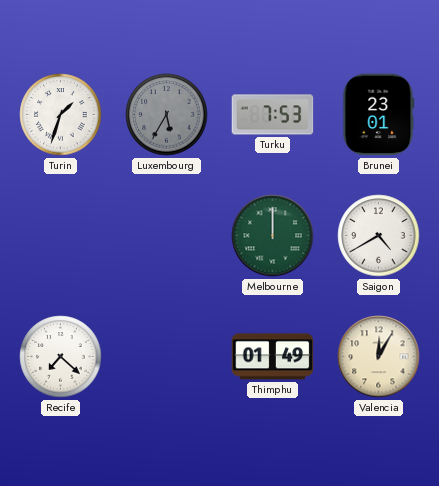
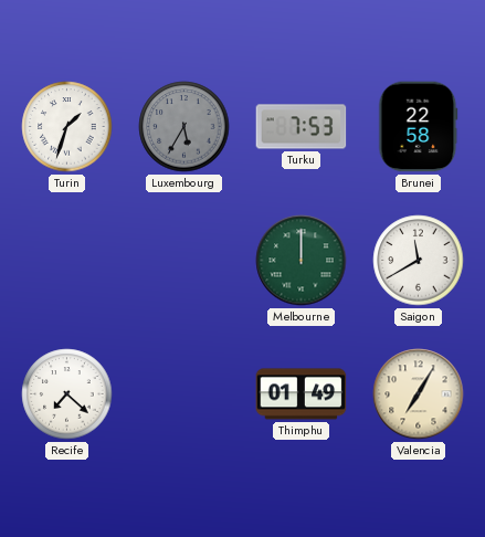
Brunei: 23:01 -> 22:58 (419, 127)
Saigon: 4:40 -> 11:40 (419, 261)
Valencia: 12:05 -> 7:05 (419, 394)
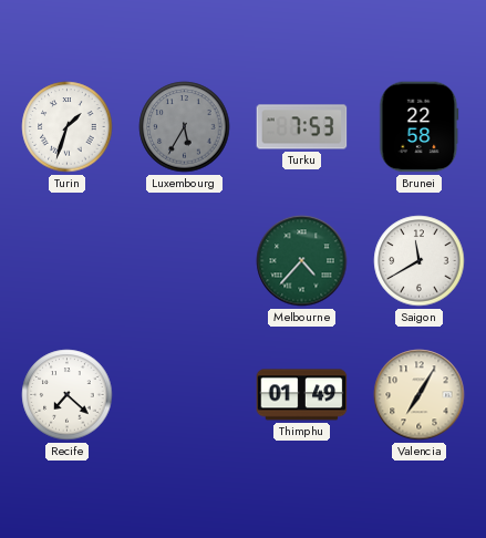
Melbourne: 12:00 -> 4:37 (302, 261)
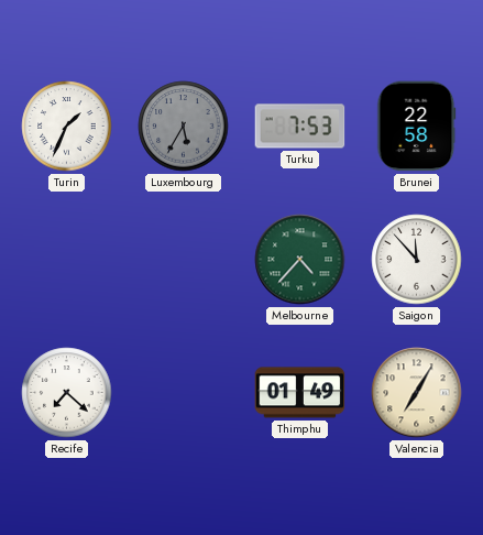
Turin: 1:33 -> 1:34 (67, 127)
Saigon: 11:40 -> 11:53 (417, 260)
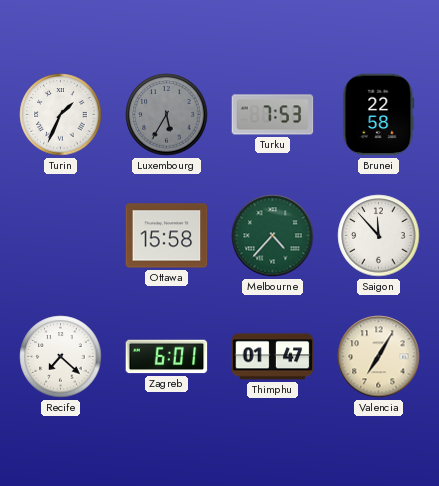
Ottawa: none -> 15:58 (167, 236)
Zagreb: none -> 6:01 (167, 357)
Thimphu: 01:49 -> 01:47 (273, 357)
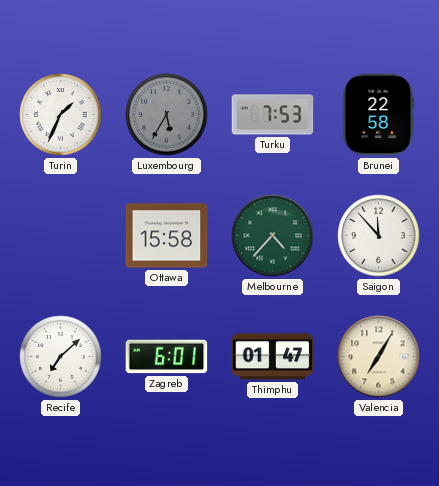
Recife: 7:22 -> 7:08 (61, 357)
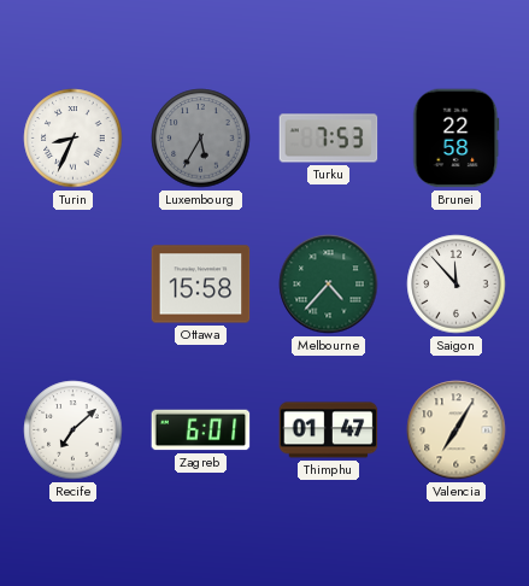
Turin: 1:34 -> 8:34 (74, 139)
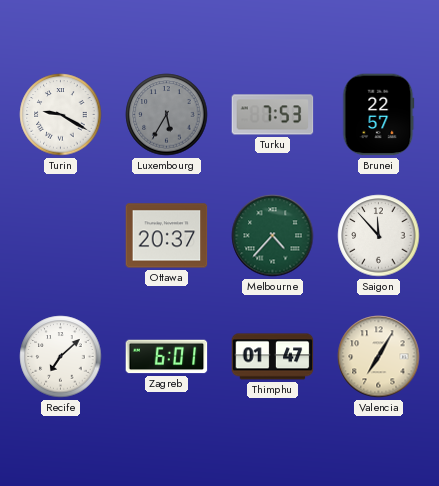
Turin: 8:34 -> 9:20 (61, 115)
Brunei: 22:58 -> 22:57 (379, 115)
Ottawa: 15:58 -> 20:37 (167, 236)
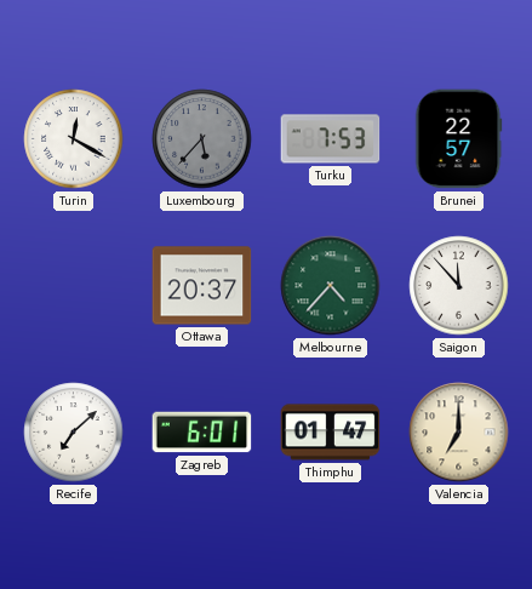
Turin: 9:20 -> 12:20 (74, 139)
Luxembourg: 5:35 -> 5:37 (202, 139)
Valencia: 7:05 -> 7:00 (459, 433)
